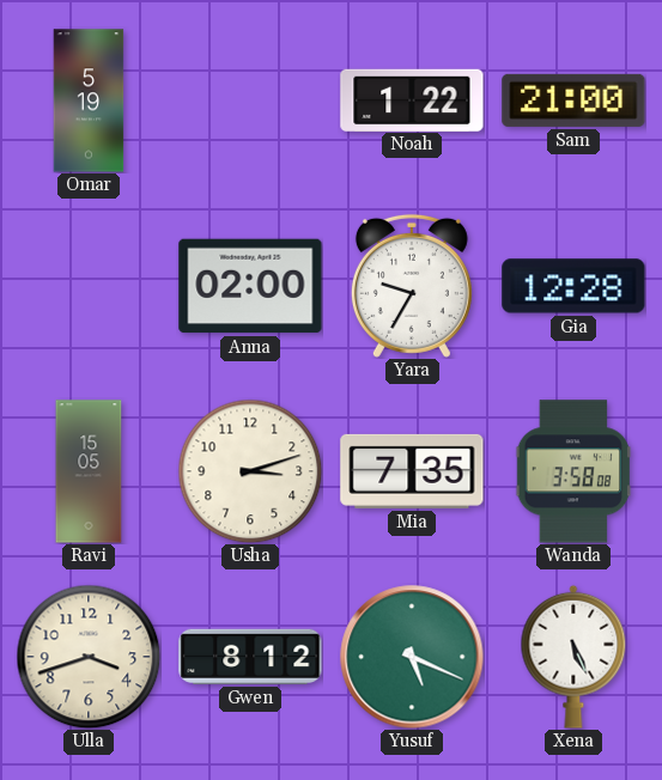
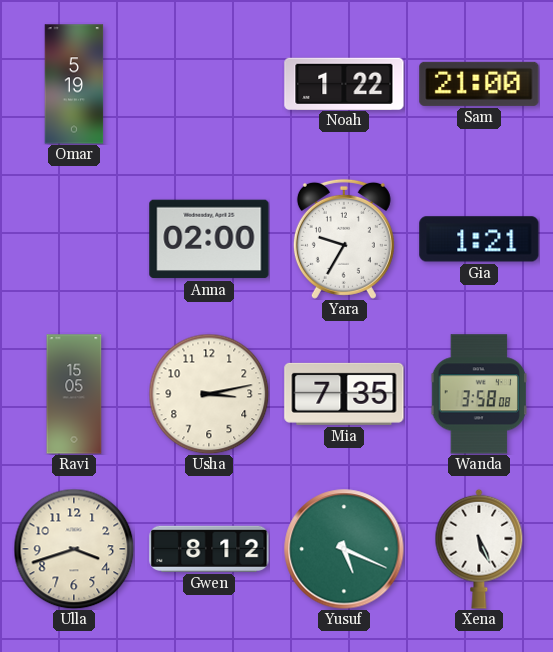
Gia: 12:28 -> 1:21 (479, 239)
Usha: 3:12 -> 3:13 (209, 394)
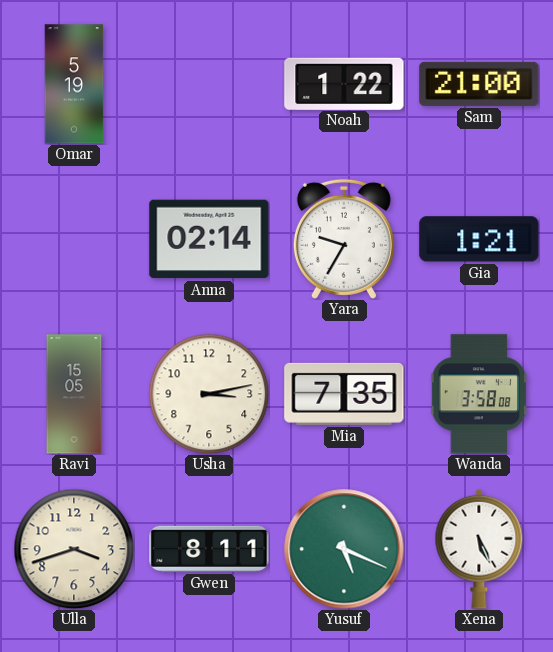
Anna: 02:00 -> 02:14 (209, 239)
Gwen: 8:12 -> 8:11 (209, 549)
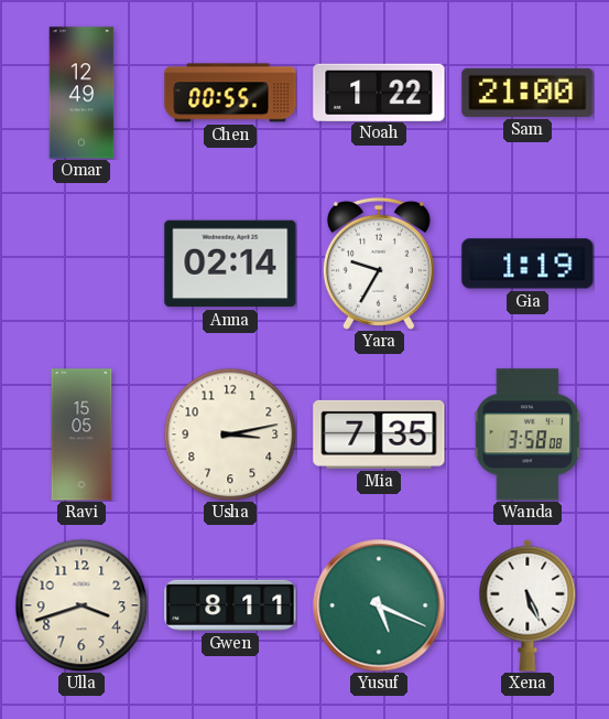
Omar: 5:19 -> 12:49 (81, 93)
Chen: none -> 00:55 (230, 93)
Gia: 1:21 -> 1:19 (528, 264)
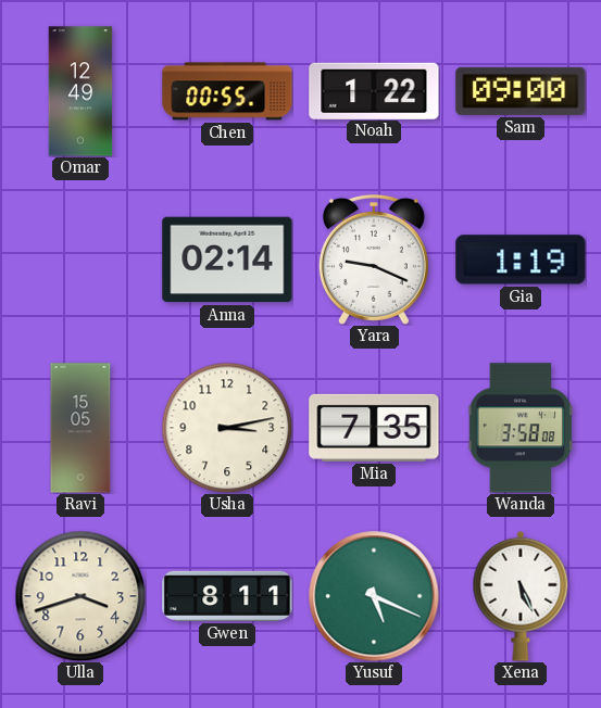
Sam: 21:00 -> 09:00 (521, 91)
Yara: 9:35 -> 9:19 (374, 260)
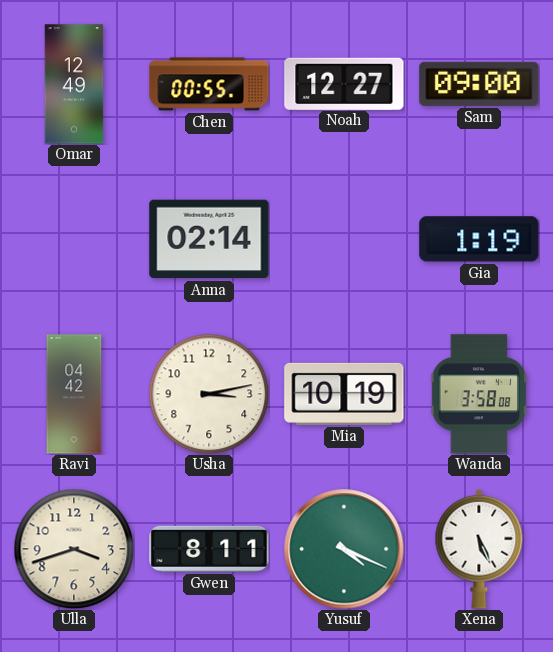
Noah: 1:22 -> 12:27 (344, 83)
Yara: 9:19 -> none (374, 260)
Ravi: 15:05 -> 04:42 (74, 394)
Mia: 7:35 -> 10:19 (344, 394)
Yusuf: 5:19 -> 4:19 (344, 549)
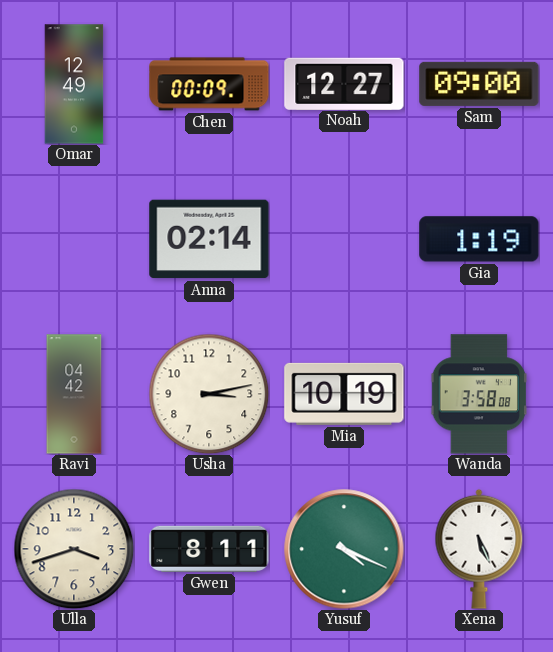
Chen: 00:55 -> 00:09 (209, 84)
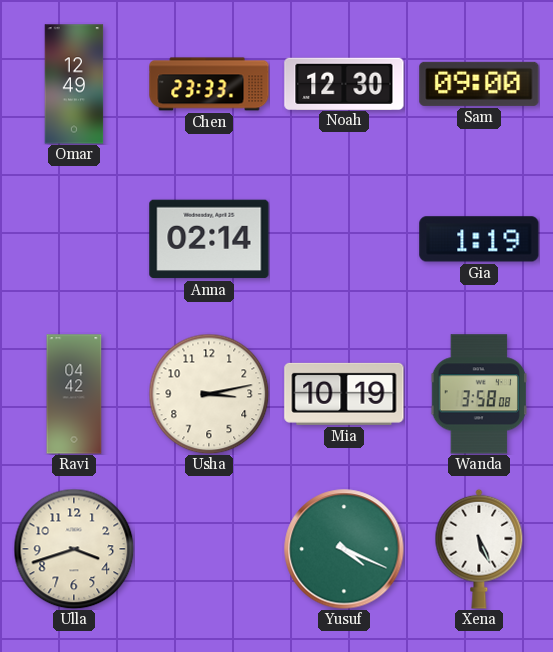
Chen: 00:09 -> 23:33 (209, 84)
Noah: 12:27 -> 12:30 (344, 83)
Gwen: 8:11 -> none (209, 549)
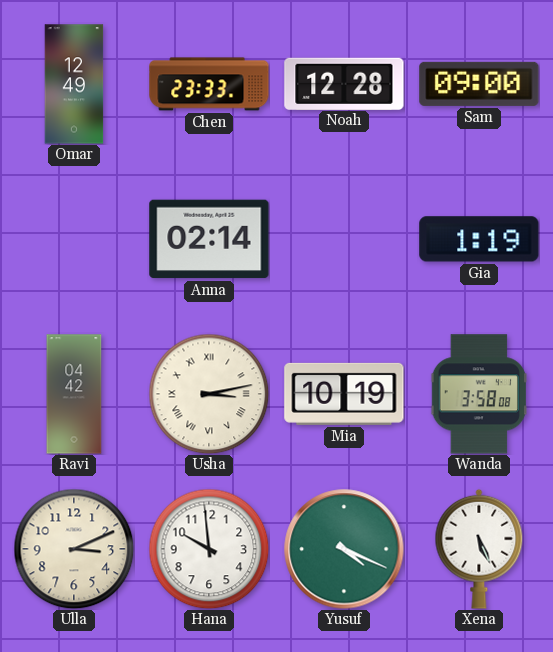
Noah: 12:30 -> 12:28 (344, 83)
Usha numerals: Arabic -> Roman (209, 394)
Ulla: 3:42 -> 3:11 (74, 549)
Hana: none -> 9:59 (209, 549)
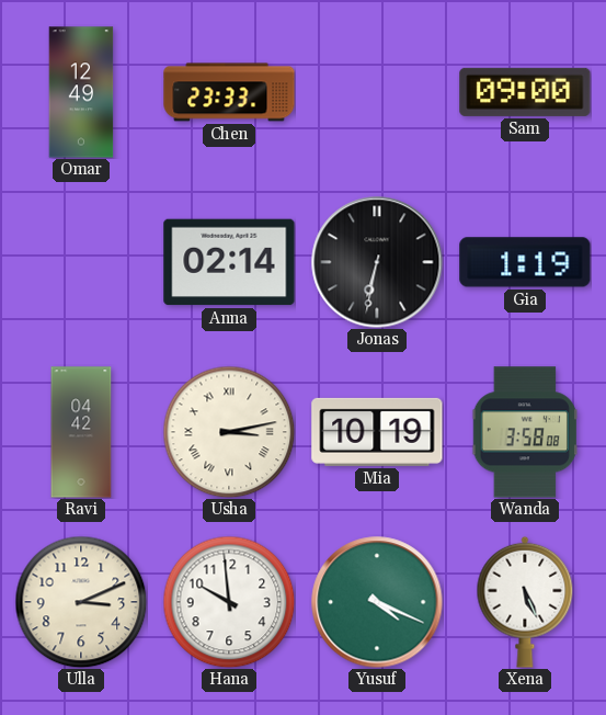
Noah: 12:28 -> none (344, 83)
Jonas: none -> 6:32 (377, 262)
